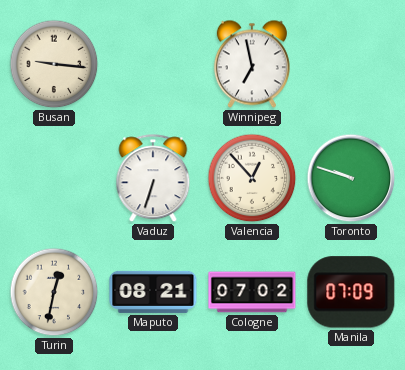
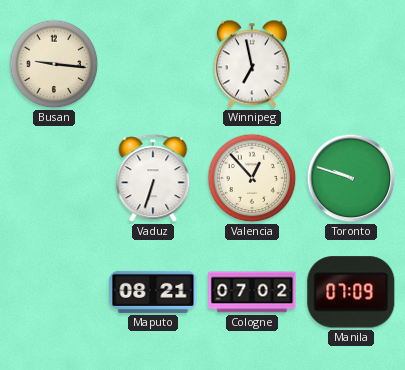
Turin: 12:32 -> none (54, 292)
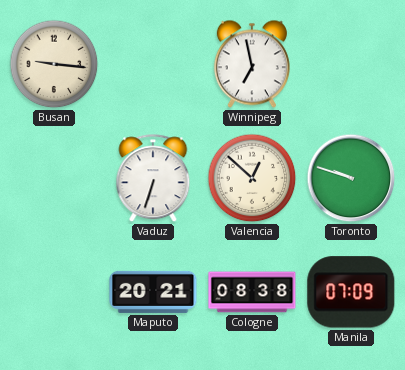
Valencia: 12:53 -> 12:52 (252, 178)
Maputo: 08:21 -> 20:21 (153, 292)
Cologne: 07:02 -> 08:38 (252, 292)
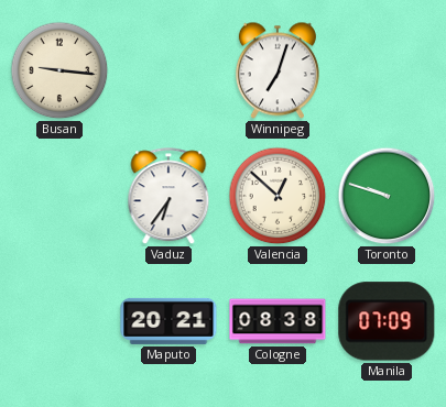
Winnipeg: 6:58 -> 7:03 (278, 70)
Vaduz: 6:33 -> 6:36 (168, 197)
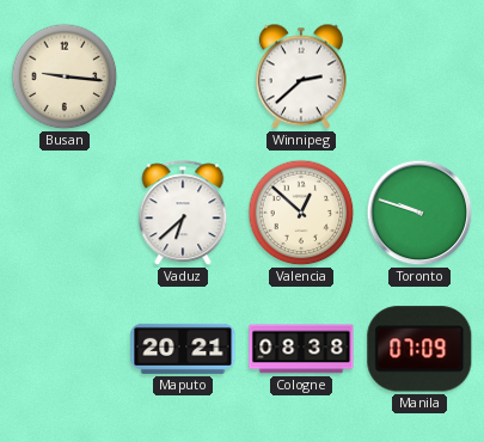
Winnipeg: 7:03 -> 2:38 (301, 76)
Vaduz: 6:36 -> 6:38 (183, 214)
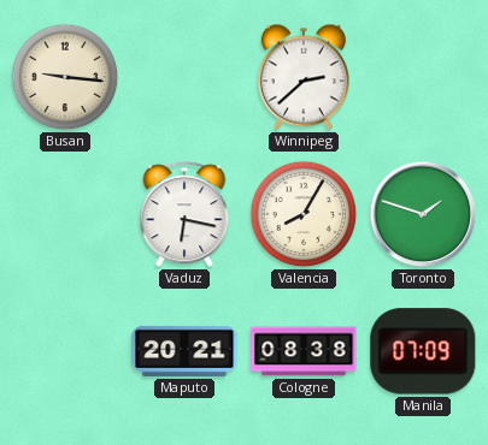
Vaduz: 6:38 -> 6:17 (184, 215)
Valencia: 12:52 -> 8:05 (304, 214)
Toronto: 9:48 -> 1:48 (423, 214)
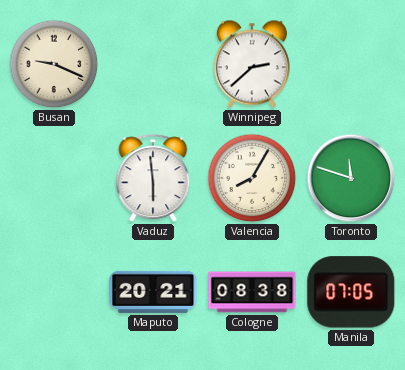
Busan: 9:16 -> 9:19 (54, 64)
Vaduz: 6:17 -> 5:59 (153, 179)
Toronto: 1:48 -> 11:48 (351, 178)
Manila: 07:09 -> 07:05 (351, 292)
